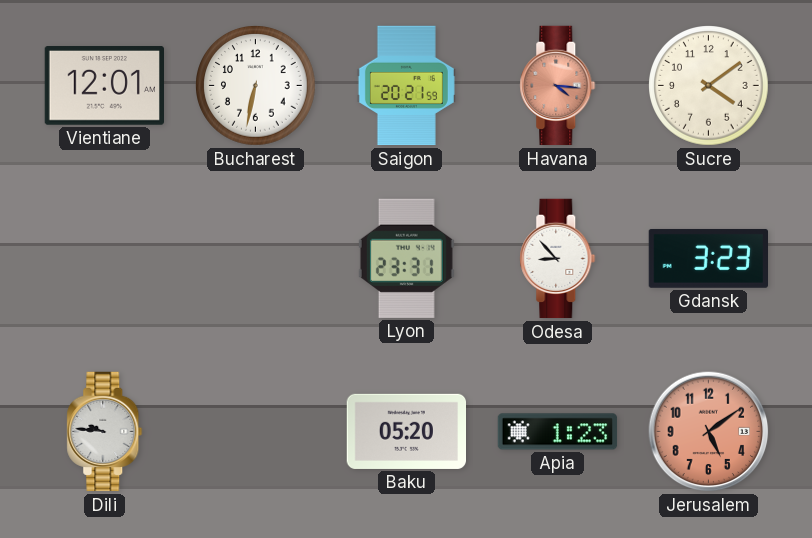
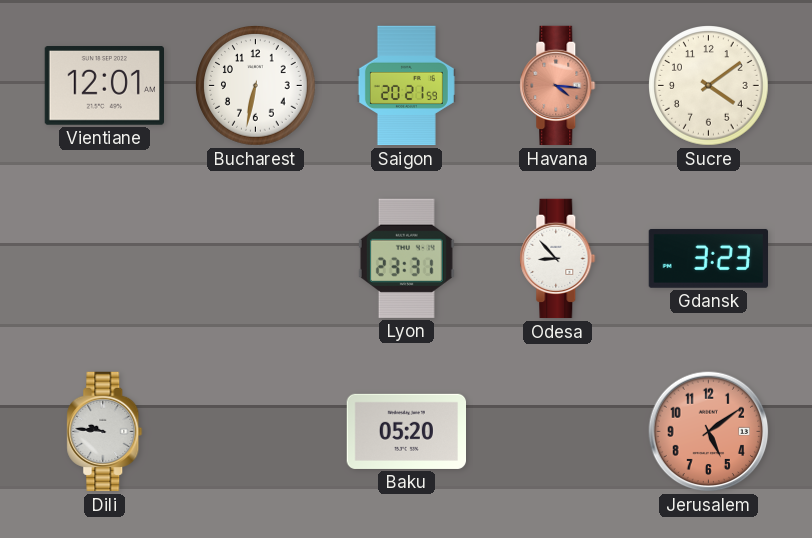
Apia: 1:23 -> none (558, 432)
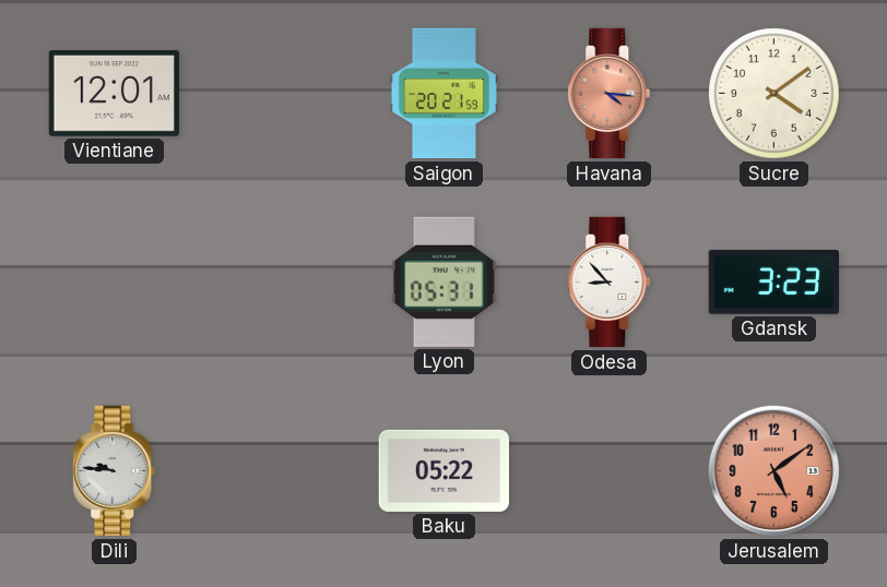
Bucharest: 6:32 -> none (256, 86)
Lyon: 23:31 -> 05:31 (443, 281)
Baku: 05:20 -> 05:22 (443, 470)
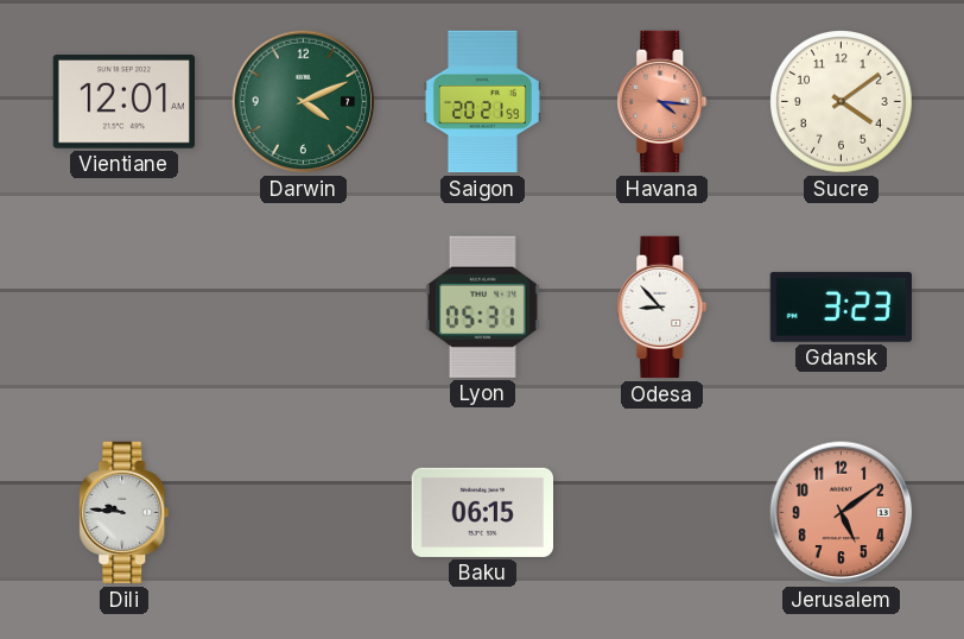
Darwin: none -> 4:11 (304, 102)
Baku: 05:22 -> 06:15 (482, 512)
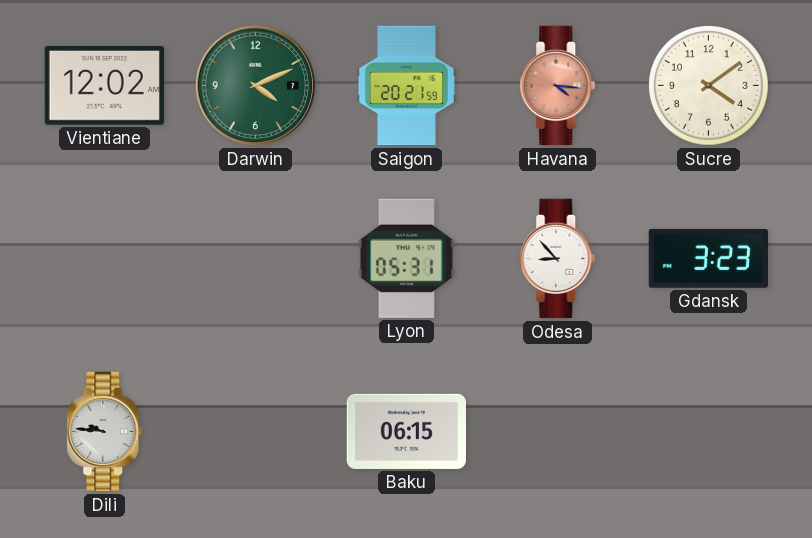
Vientiane: 12:01 -> 12:02 (104, 86)
Jerusalem: 5:09 -> none (842, 513)
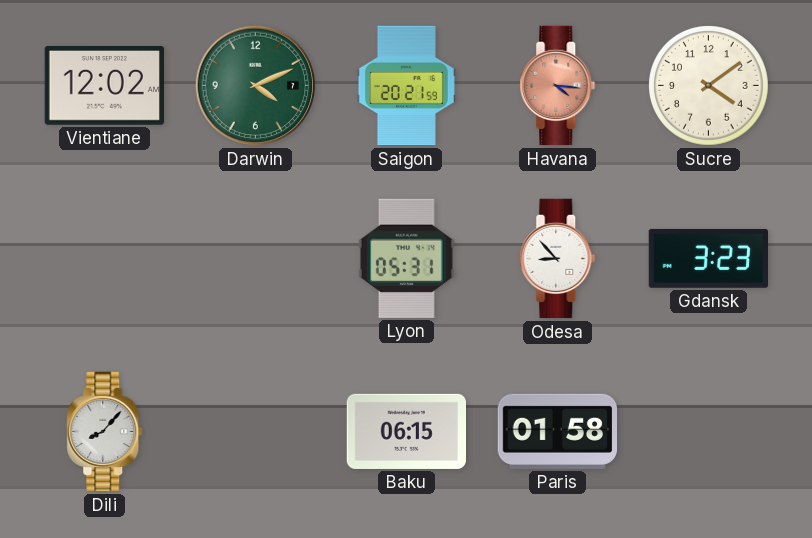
Dili: 9:46 -> 8:07 (105, 432)
Paris: none -> 01:58 (558, 431)
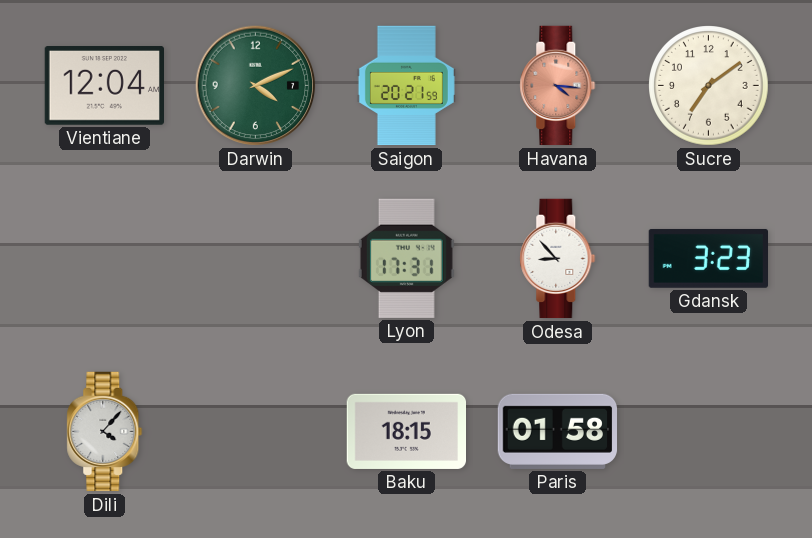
Vientiane: 12:02 -> 12:04 (104, 86)
Sucre: 4:09 -> 7:09 (709, 86)
Lyon: 05:31 -> 17:31 (406, 258)
Dili: 8:07 -> 4:07 (105, 432)
Baku: 06:15 -> 18:15 (406, 431)
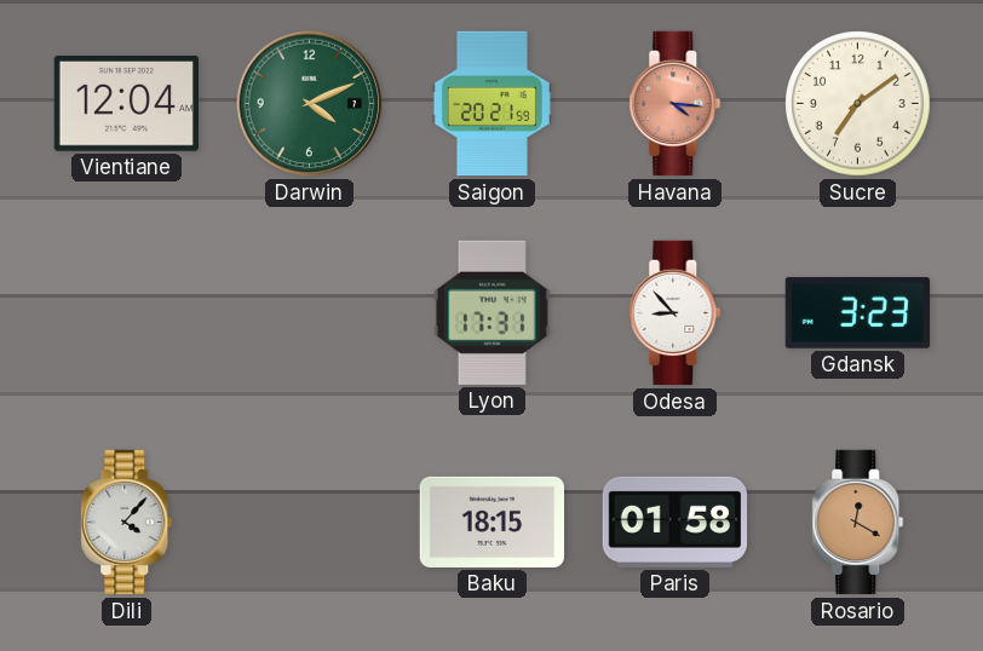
Rosario: none -> 12:20 (858, 523)
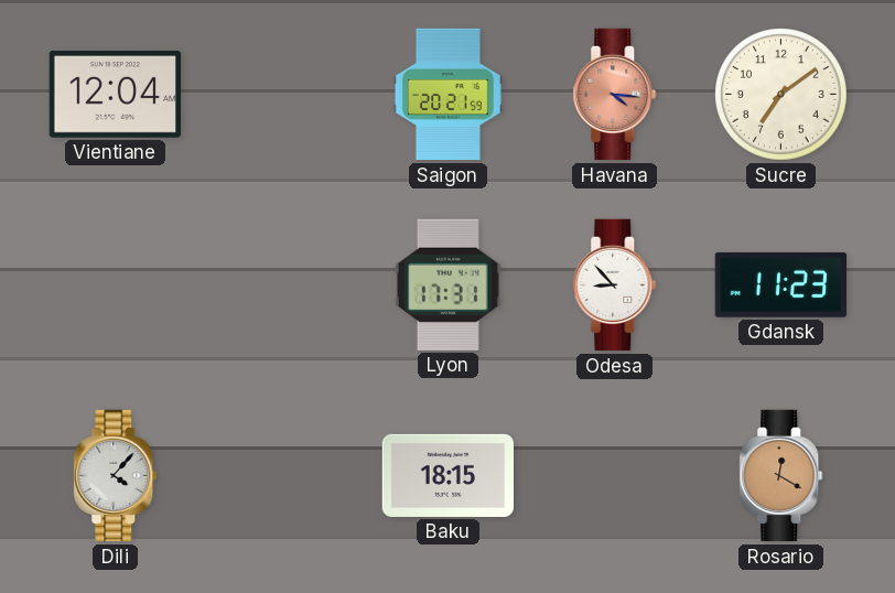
Darwin: 4:11 -> none (310, 104)
Gdansk: 3:23 -> 11:23 (780, 284)
Paris: 01:58 -> none (676, 522)
